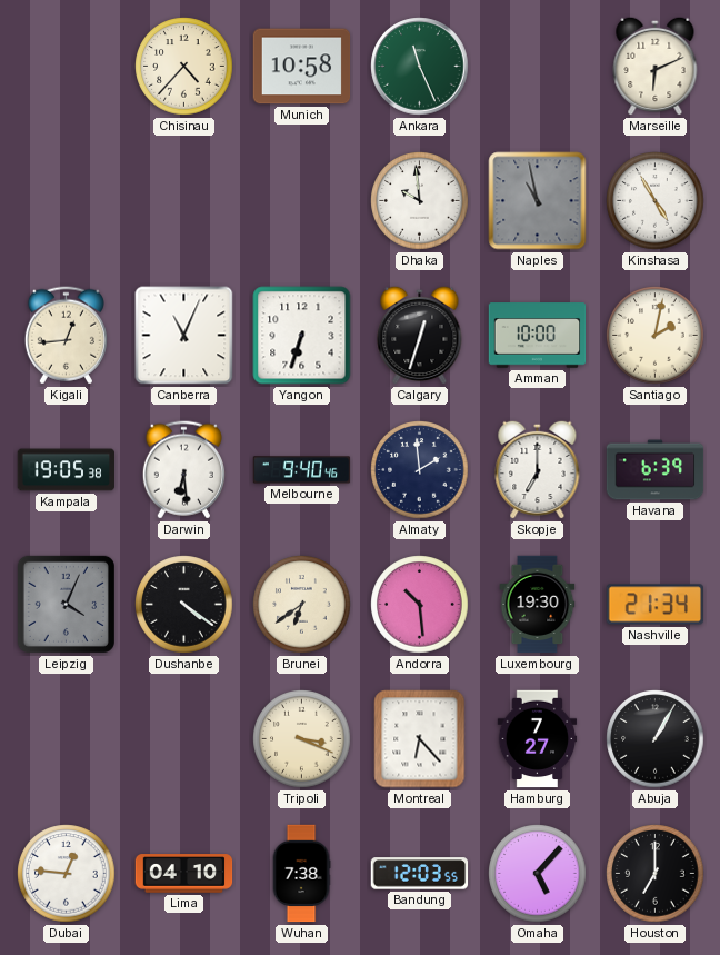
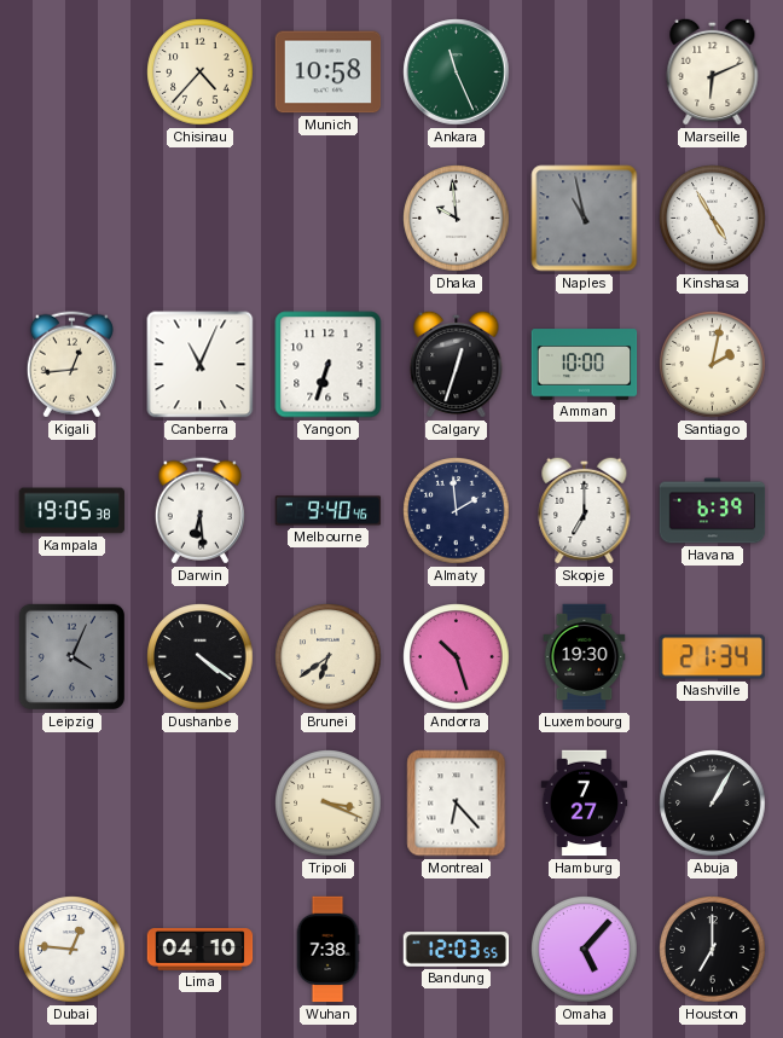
Andorra: 10:29 -> 10:27 (457, 657)
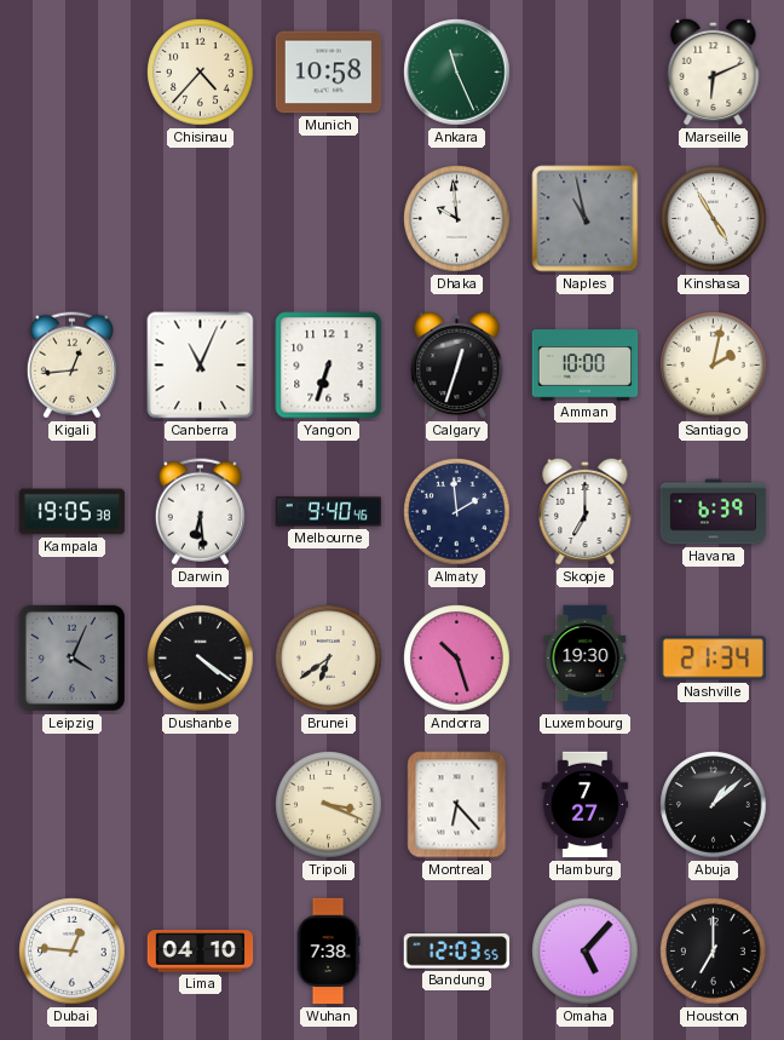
Abuja: 1:05 -> 1:08 (714, 805)
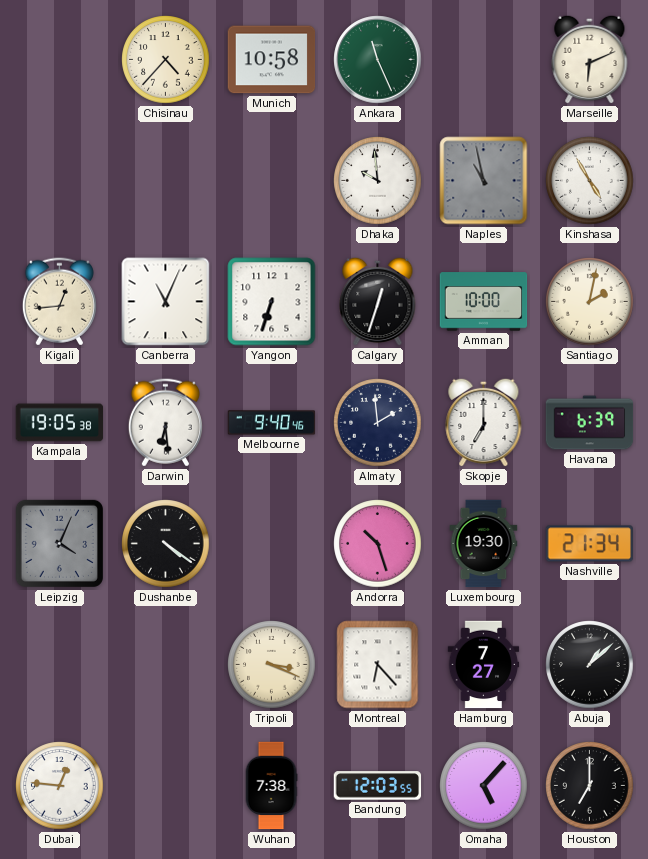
Brunei: 6:39 -> none (329, 659)
Lima: 04:10 -> none (201, 952)
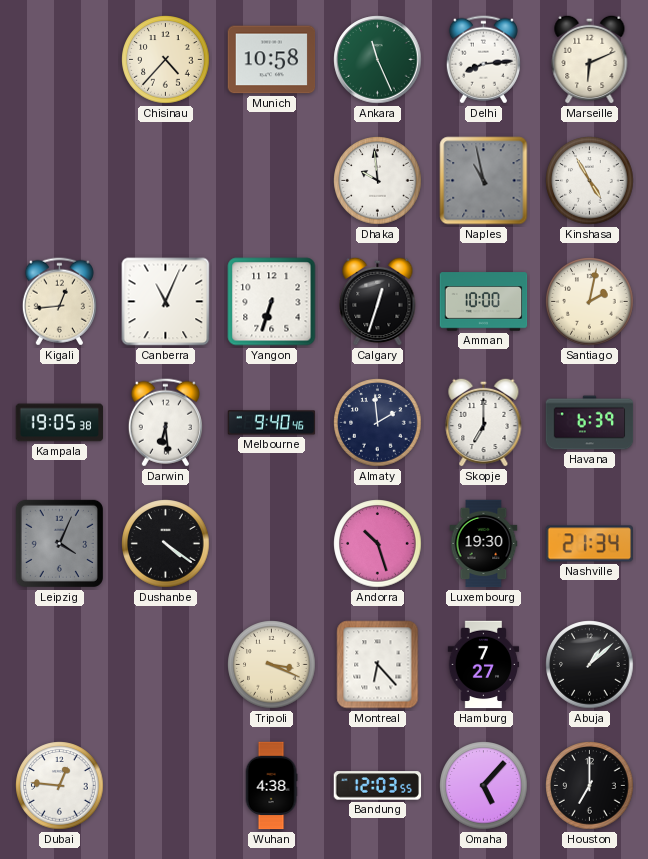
Delhi: none -> 8:14 (483, 60)
Wuhan: 7:38 -> 4:38 (271, 786)
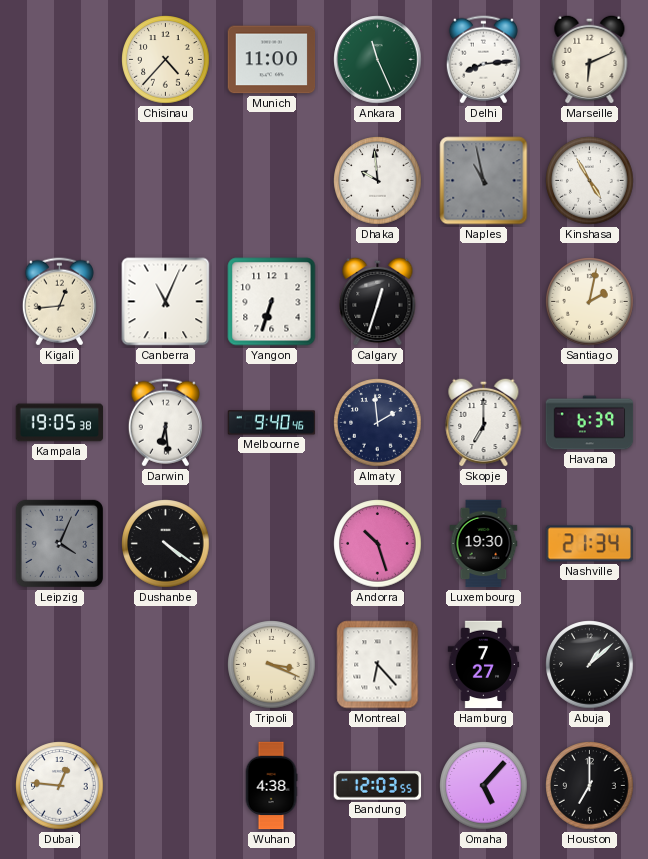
Munich: 10:58 -> 11:00 (272, 60)
Amman: 10:00 -> none (484, 302)
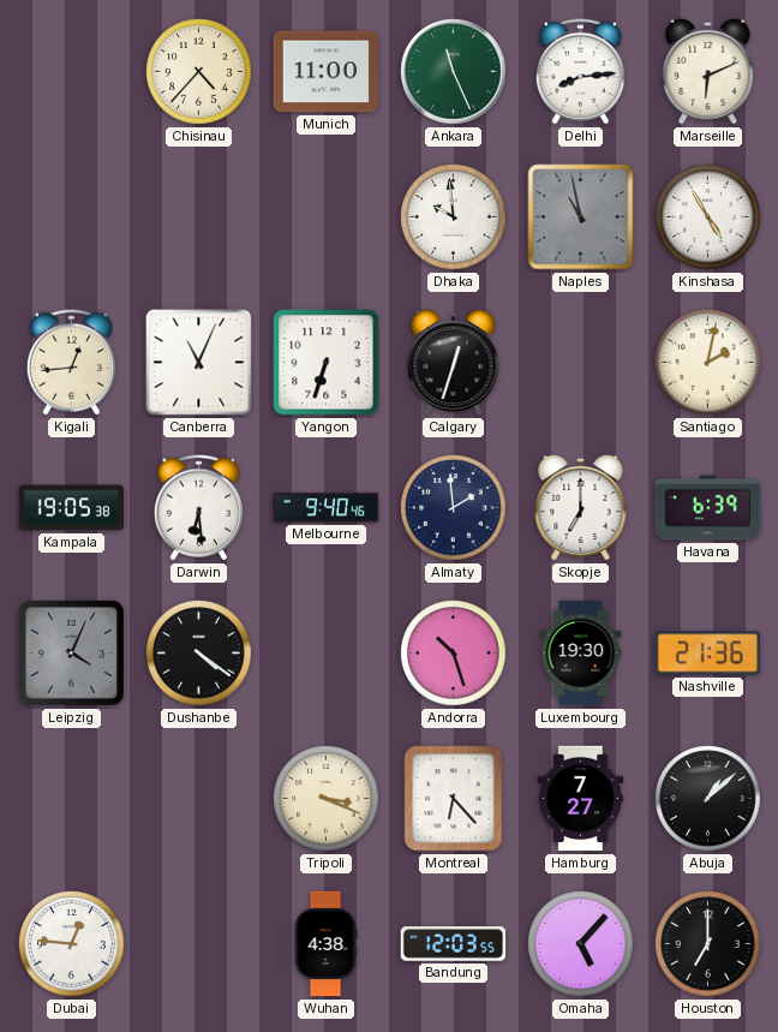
Nashville: 21:34 -> 21:36 (707, 654)
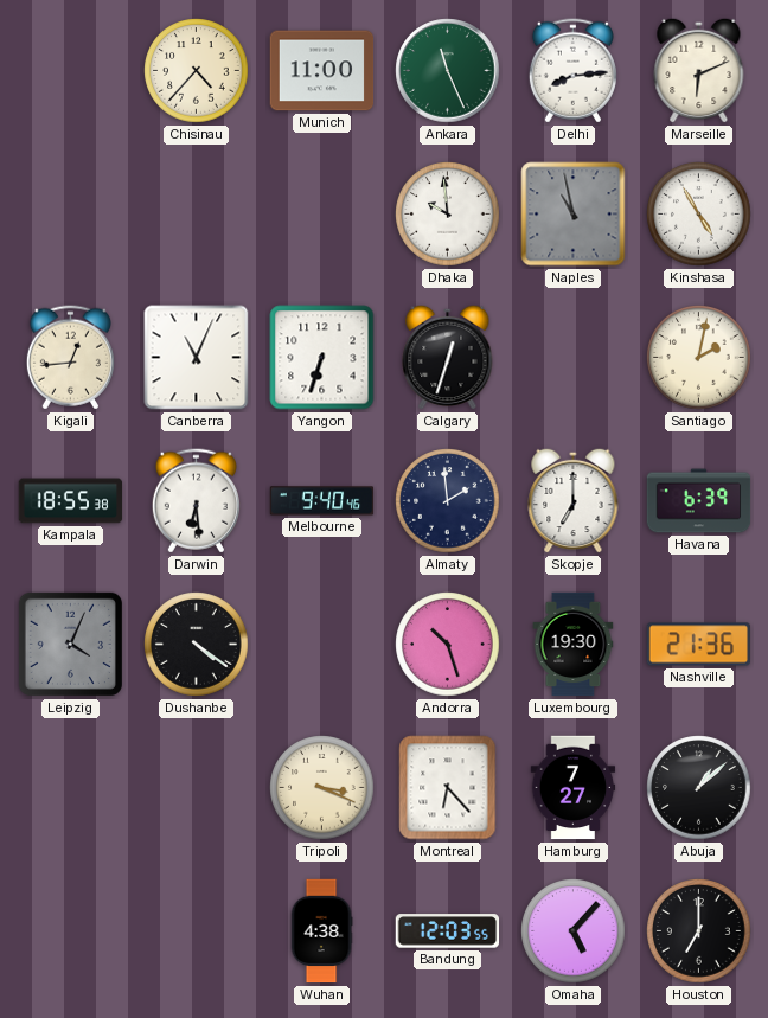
Kampala: 19:05 -> 18:55 (71, 501)
Dubai: 12:46 -> none (72, 944)
